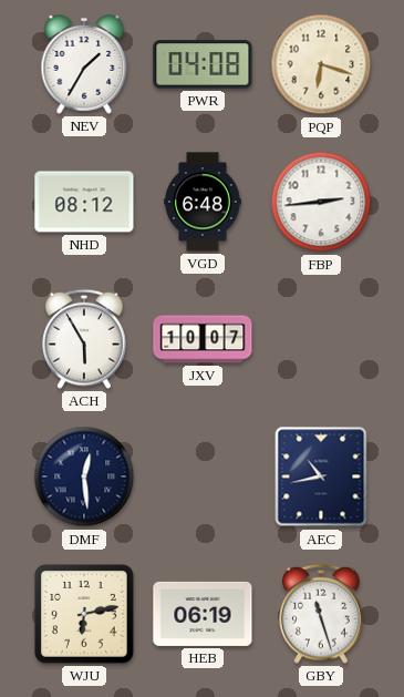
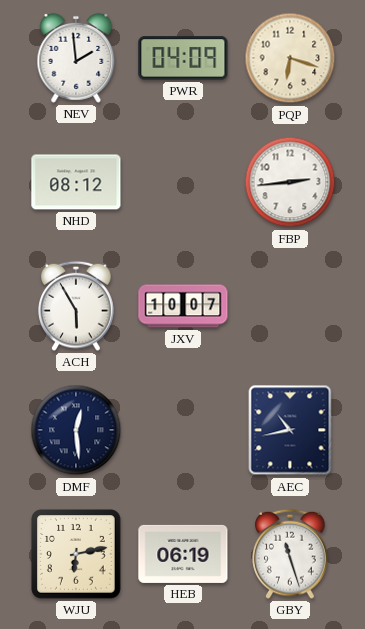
NEV: 1:35 -> 1:59 (76, 58)
PWR: 04:08 -> 04:09 (183, 58)
VGD: 6:48 -> none (203, 202)
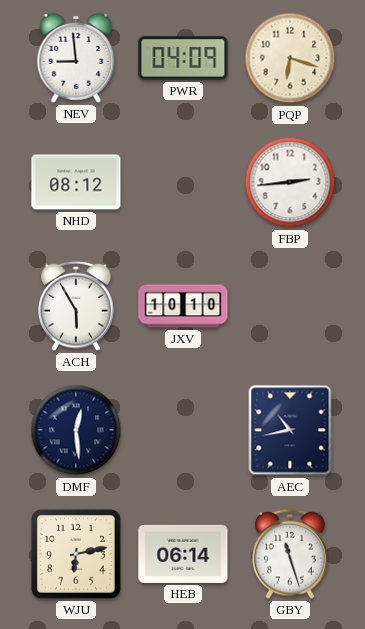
NEV: 1:59 -> 8:59 (76, 58)
JXV: 10:07 -> 10:10 (183, 306)
HEB: 06:19 -> 06:14 (183, 554)
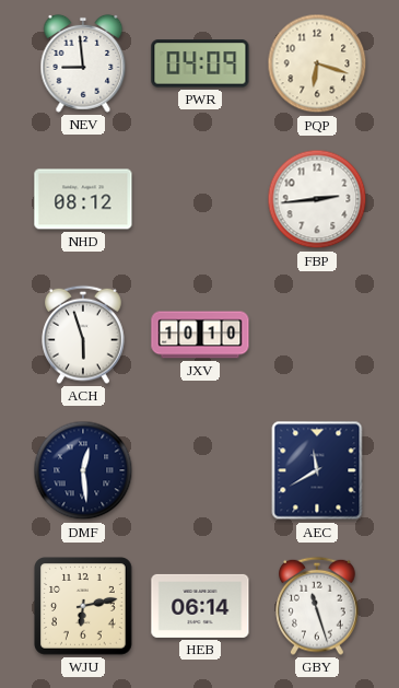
ACH: 5:55 -> 5:57 (83, 335)
AEC: 10:43 -> 11:40 (317, 470)
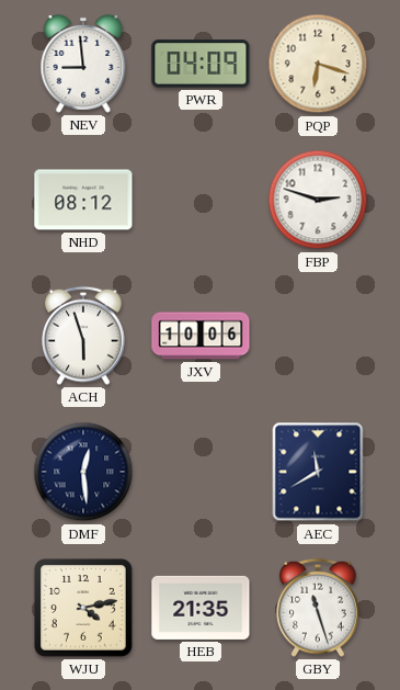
FBP: 2:44 -> 2:48 (318, 200)
JXV: 10:10 -> 10:06 (201, 336)
WJU: 6:13 -> 4:13 (84, 609)
HEB: 06:14 -> 21:35 (201, 608)
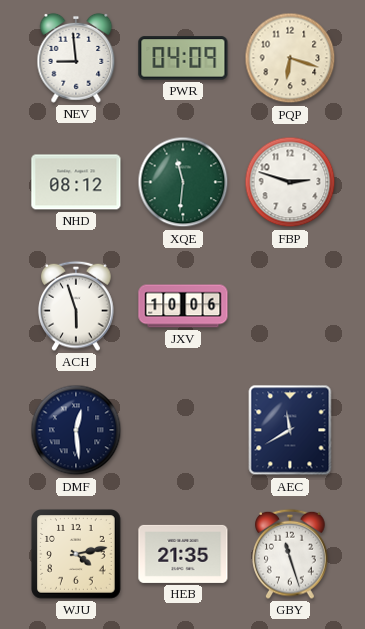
XQE: none -> 11:31 (183, 182)
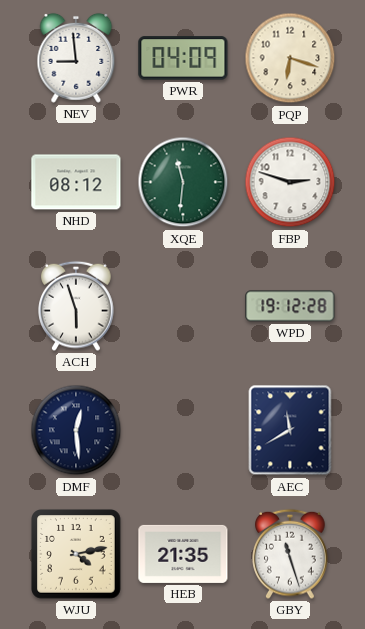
JXV: 10:06 -> none (183, 306)
WPD: none -> 19:12 (290, 306)
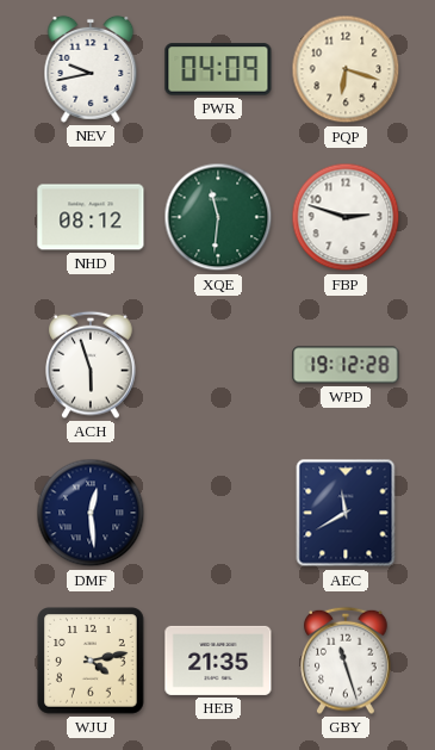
NEV: 8:59 -> 9:43 (91, 69)
